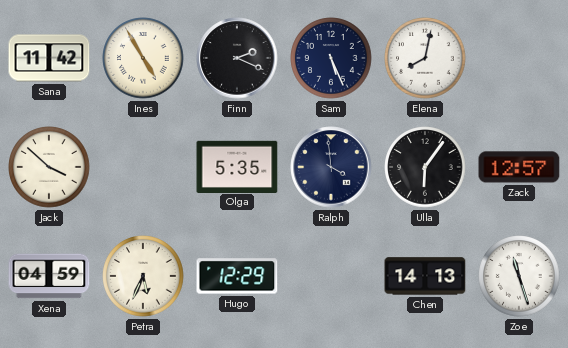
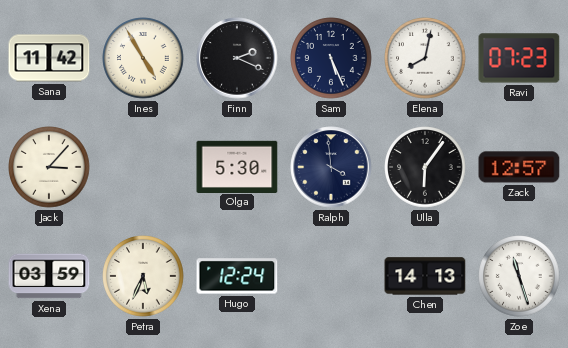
Ravi: none -> 07:23 (519, 58)
Jack: 3:52 -> 3:07 (49, 167)
Olga: 5:35 -> 5:30 (237, 166)
Xena: 04:59 -> 03:59 (49, 276)
Hugo: 12:29 -> 12:24 (237, 276)
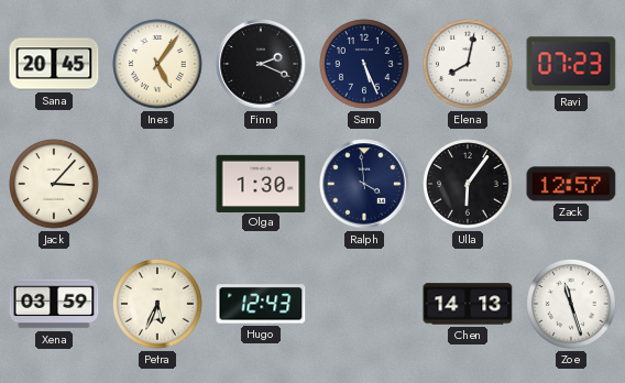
Sana: 11:42 -> 20:45 (54, 64)
Ines: 4:55 -> 5:06 (157, 64)
Olga: 5:30 -> 1:30 (261, 183)
Hugo: 12:24 -> 12:43 (261, 304)
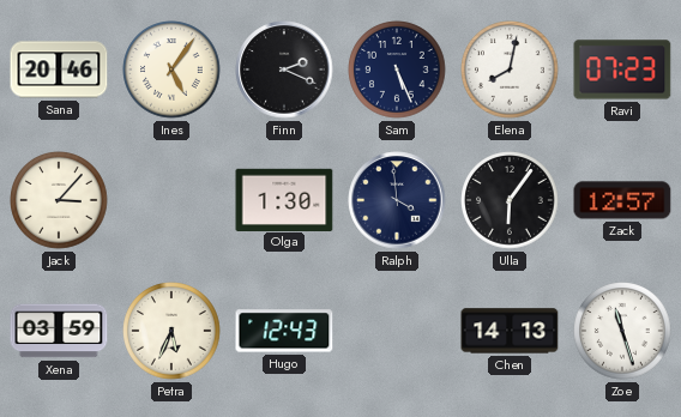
Sana: 20:45 -> 20:46 (59, 69)
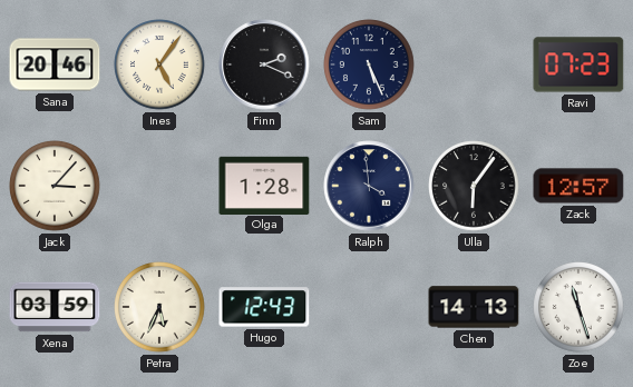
Elena: 8:02 -> none (510, 69)
Olga: 1:30 -> 1:28 (264, 185)
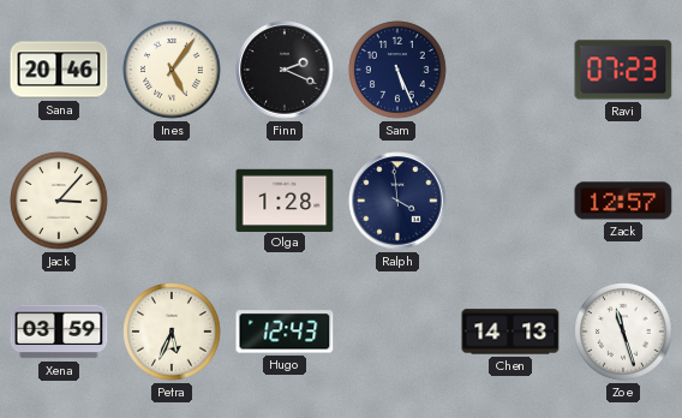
Ulla: 6:06 -> none (474, 186)
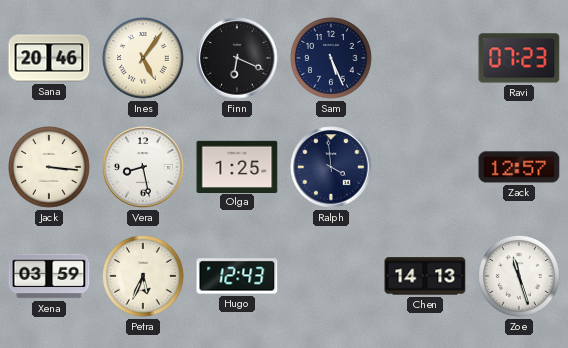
Finn: 2:19 -> 6:19 (237, 58)
Jack: 3:07 -> 3:16 (49, 167)
Vera: none -> 8:28 (143, 167)
Olga: 1:28 -> 1:25 (237, 166)
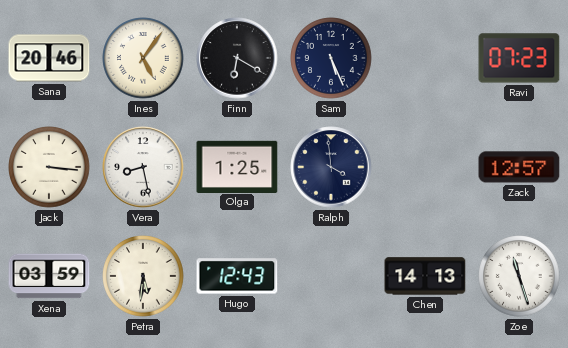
Finn: 6:19 -> 6:20 (237, 58)
Petra: 5:34 -> 5:31 (143, 276)
